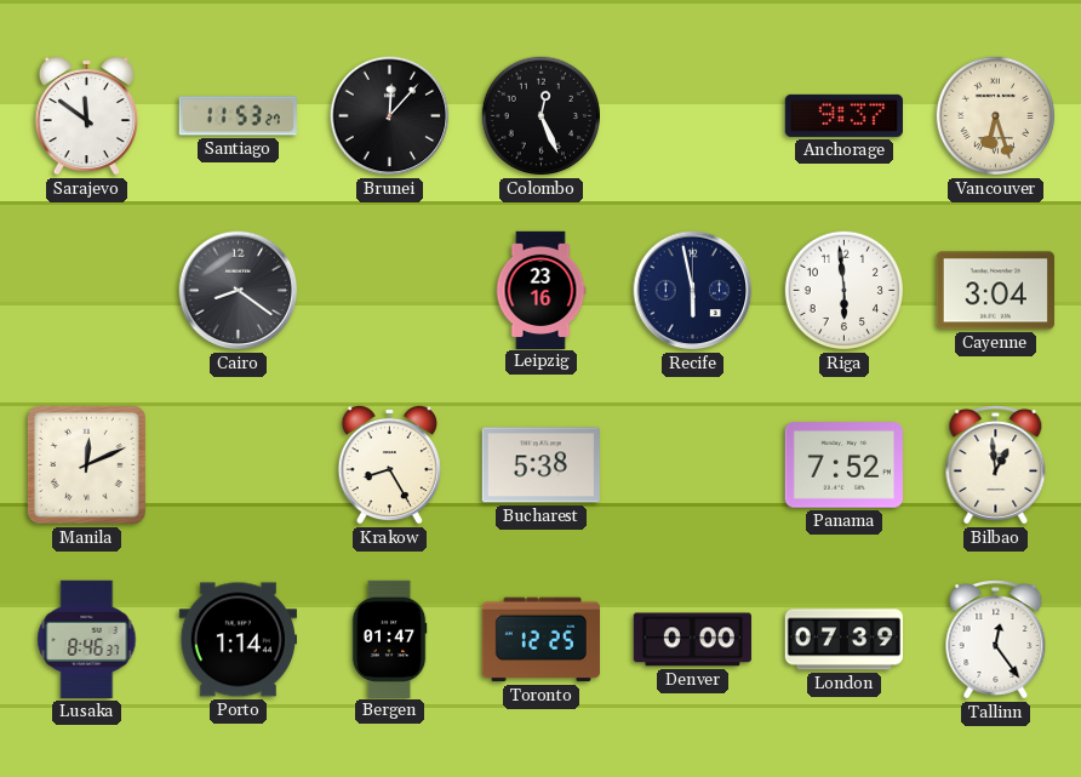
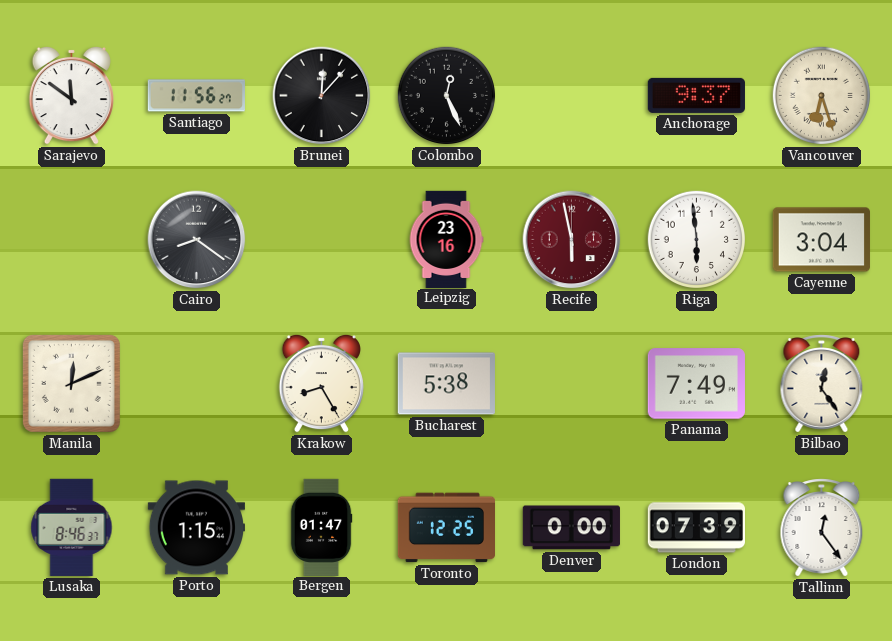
Santiago: 11:53 -> 11:56 (196, 96)
Recife dial: navy -> burgundy (572, 240)
Panama: 7:52 -> 7:49 (696, 384)
Bilbao: 12:59 -> 12:24 (822, 384)
Porto: 1:14 -> 1:15 (196, 528)
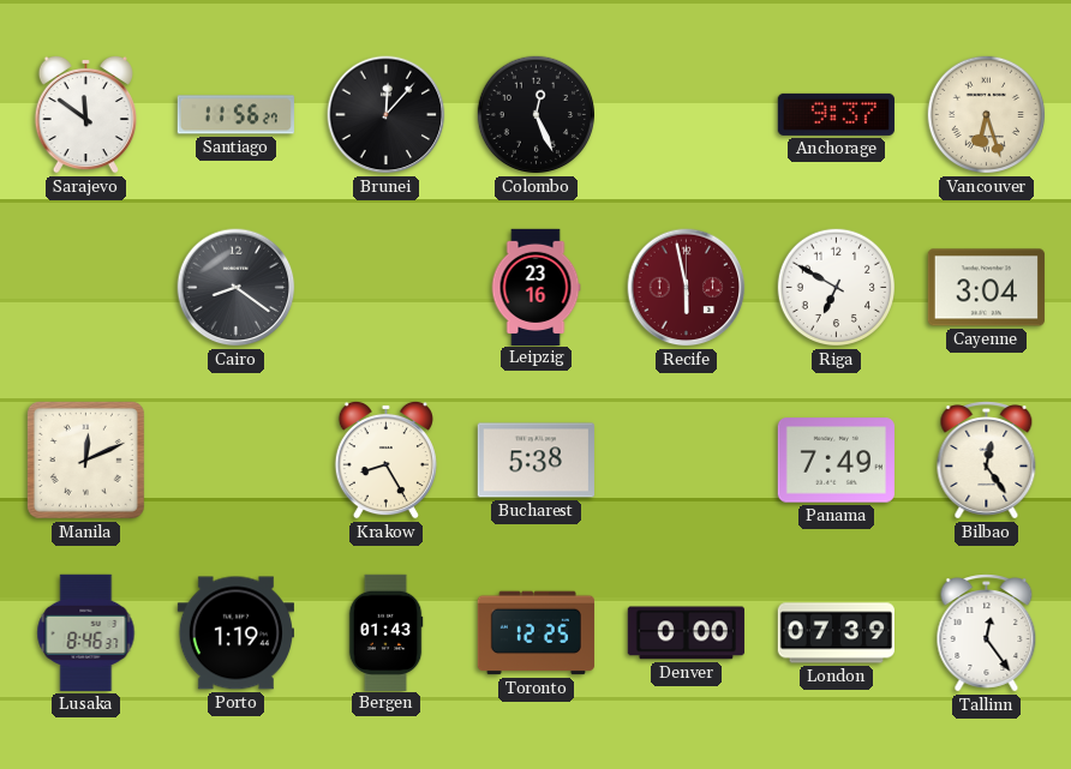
Riga: 5:59 -> 6:50 (837, 288)
Porto: 1:15 -> 1:19 (235, 633)
Bergen: 01:47 -> 01:43 (385, 632)
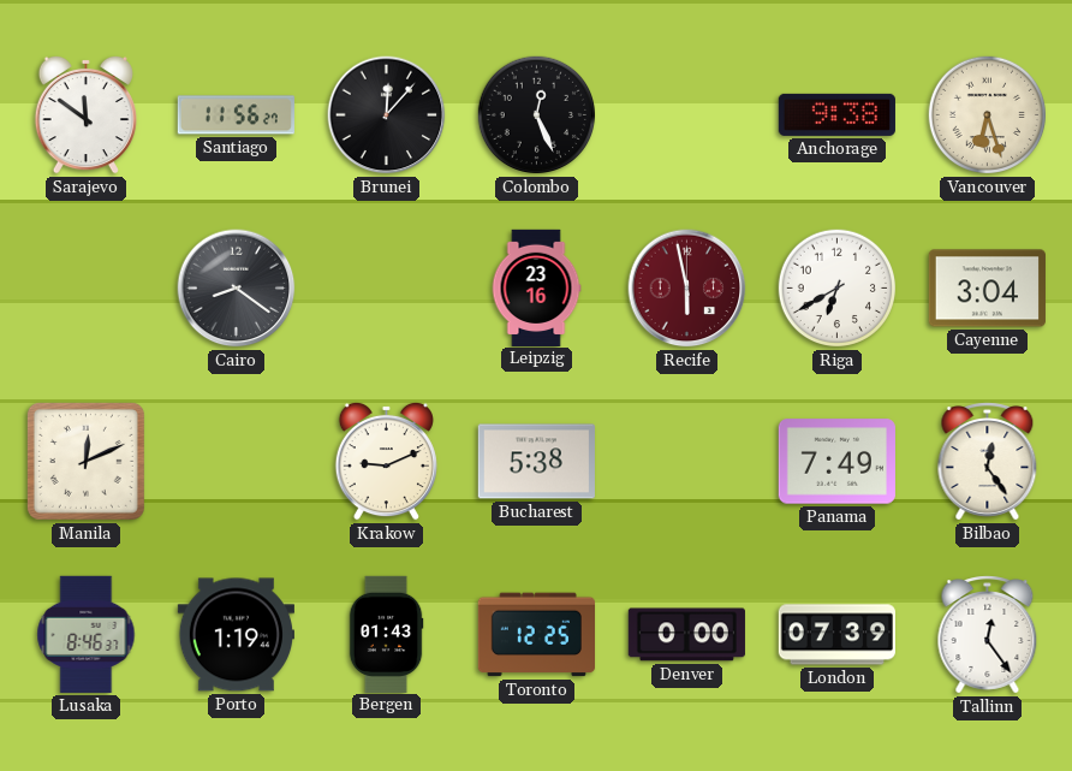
Anchorage: 9:37 -> 9:38 (836, 114)
Riga: 6:50 -> 6:40 (838, 289)
Krakow: 8:25 -> 9:11 (386, 461)
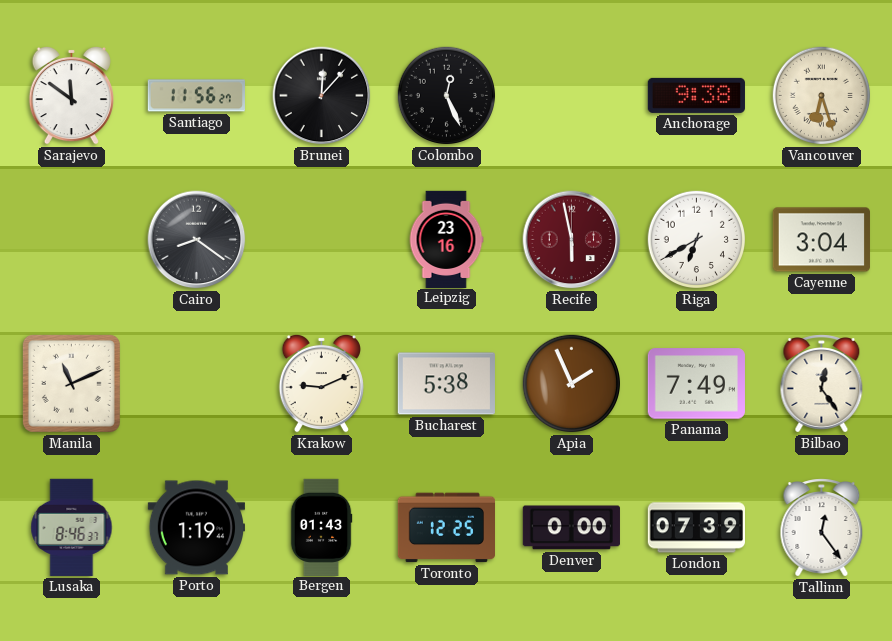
Manila: 12:11 -> 11:11 (71, 383)
Apia: none -> 1:56 (572, 384)
